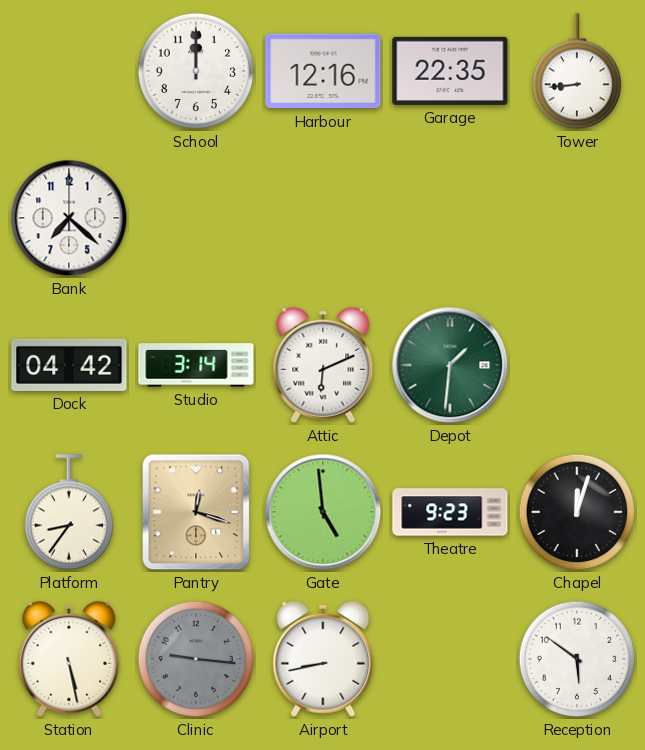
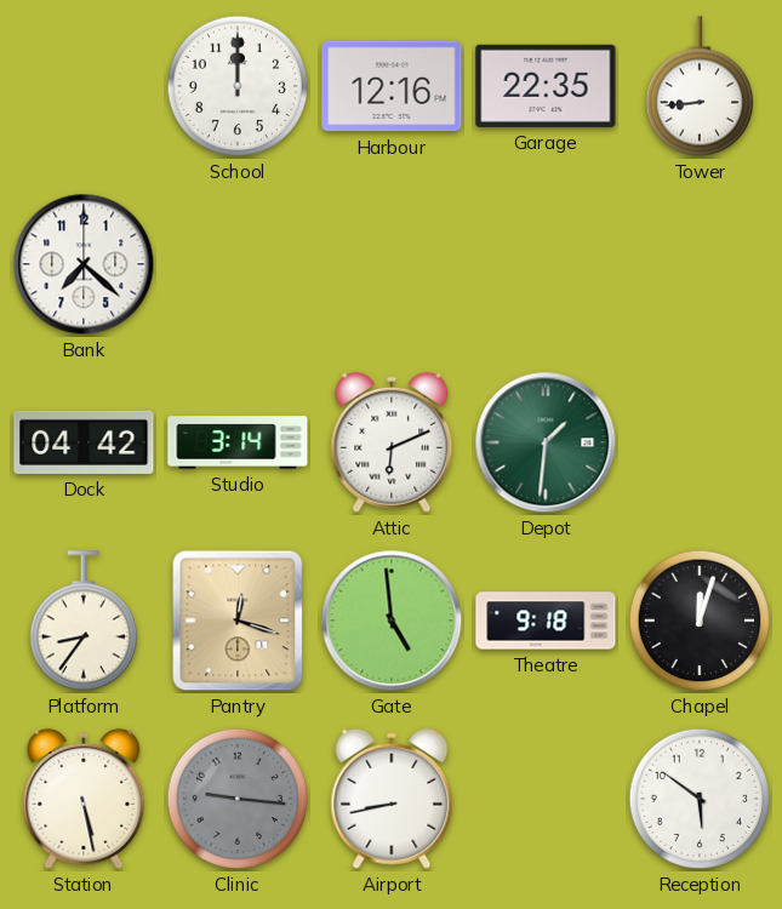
Theatre: 9:23 -> 9:18 (546, 621)
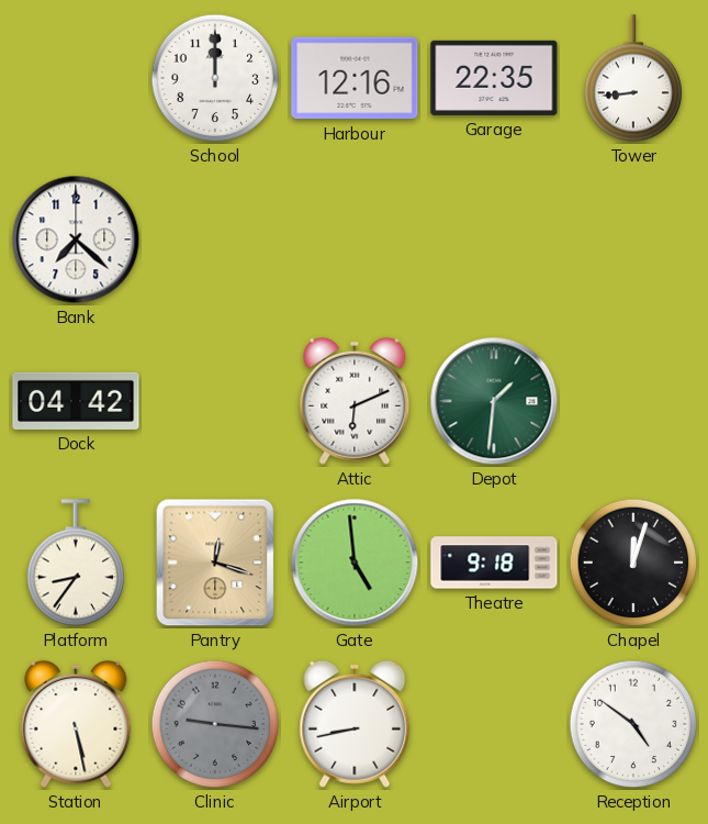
Studio: 3:14 -> none (238, 442)
Reception: 5:51 -> 4:51 (633, 724)
